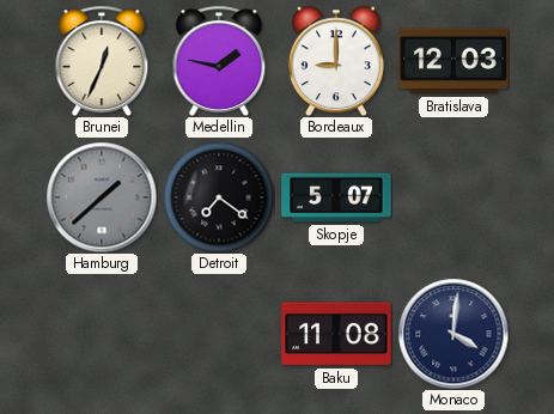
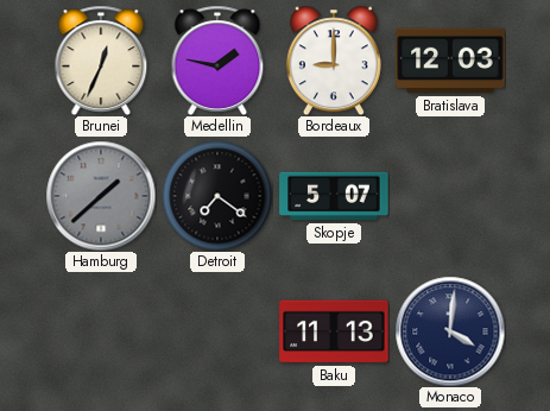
Baku: 11:08 -> 11:13 (334, 331)
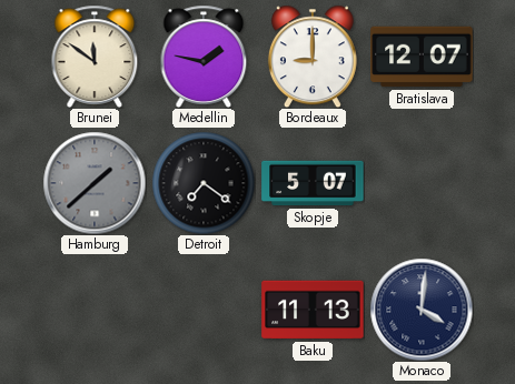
Brunei: 12:34 -> 11:51 (95, 57)
Bratislava: 12:03 -> 12:07 (422, 57)
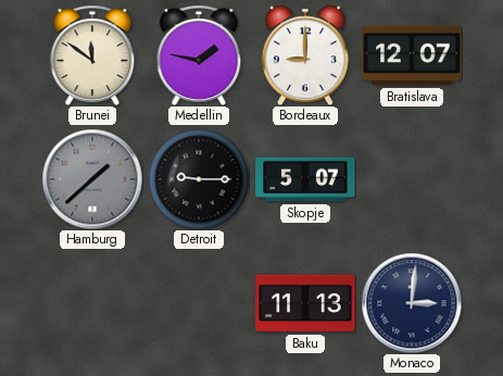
Detroit: 7:21 -> 9:15 (199, 179)
Monaco: 4:01 -> 3:01 (412, 303)
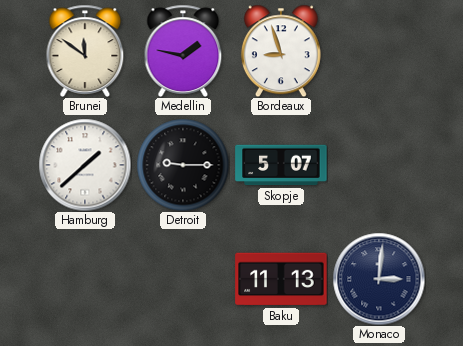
Bordeaux: 9:00 -> 8:57 (281, 51)
Bratislava: 12:07 -> none (412, 55)
Hamburg dial: grey -> white (85, 165)
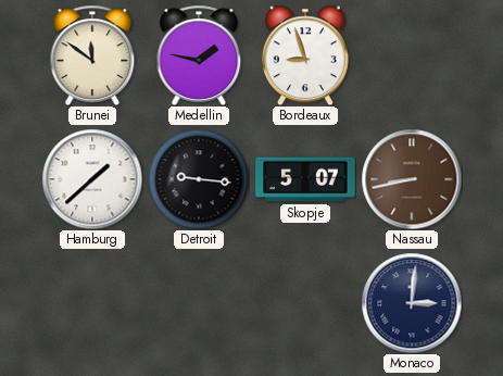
Detroit: 9:15 -> 9:16 (199, 179)
Nassau: none -> 8:43 (412, 179)
Baku: 11:13 -> none (281, 279)
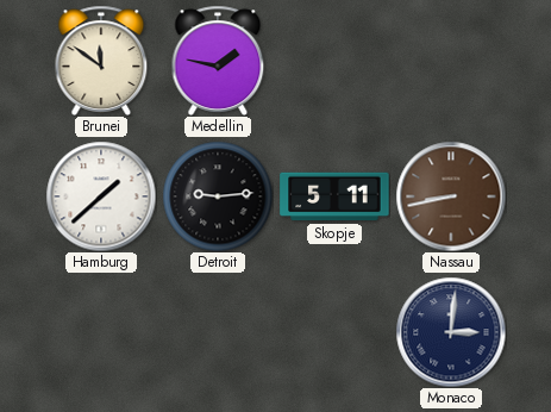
Bordeaux: 8:57 -> none (305, 55)
Detroit: 9:16 -> 9:14 (218, 196)
Skopje: 5:07 -> 5:11 (334, 196)
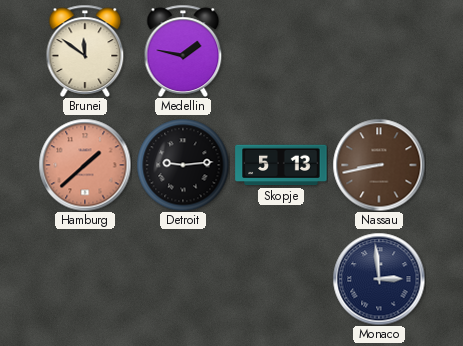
Hamburg dial: white -> salmon (85, 165)
Skopje: 5:11 -> 5:13 (281, 165)
Monaco: 3:01 -> 2:59 (379, 279)
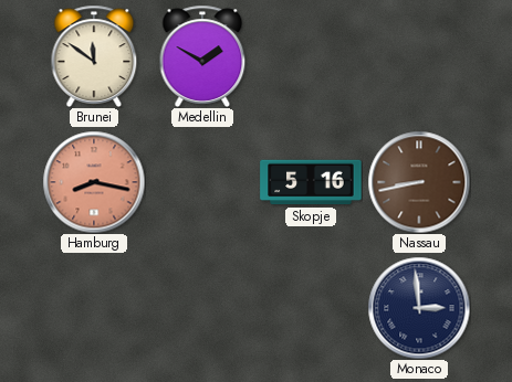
Medellin: 1:47 -> 1:50 (202, 56)
Hamburg: 1:38 -> 8:17 (94, 182)
Detroit: 9:14 -> none (183, 165)
Skopje: 5:13 -> 5:16 (311, 182)
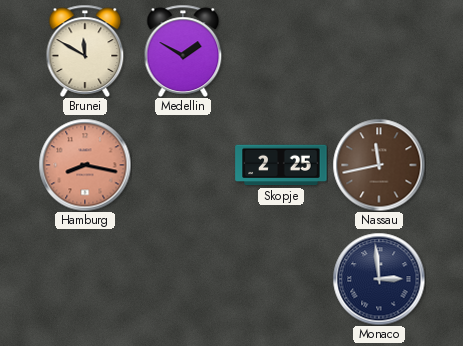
Brunei: 11:51 -> 11:50 (85, 51)
Skopje: 5:16 -> 2:25 (281, 165)
Nassau: 8:43 -> 11:43 (379, 165)
